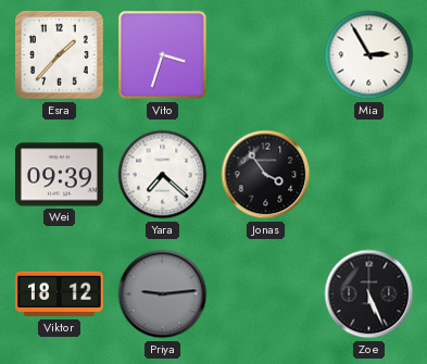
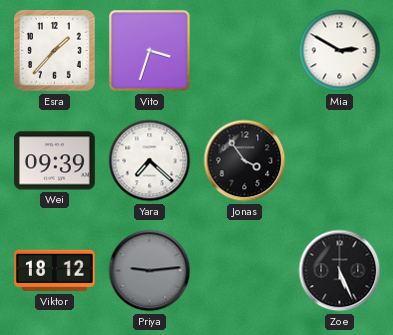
Mia: 2:55 -> 2:50 (340, 51)
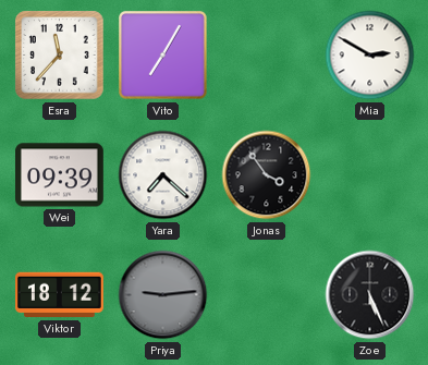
Esra: 1:37 -> 11:37 (60, 56)
Vito: 3:33 -> 7:05 (163, 56)
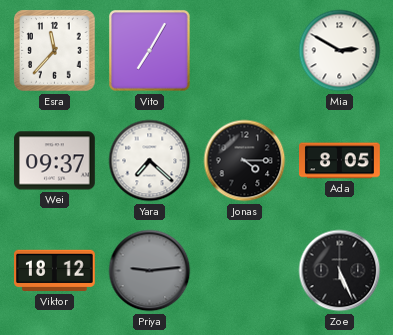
Wei: 09:39 -> 09:37 (55, 161)
Jonas: 3:54 -> 4:15 (245, 161)
Ada: none -> 8:05 (340, 161)
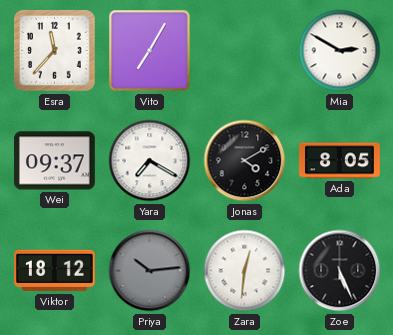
Yara: 7:22 -> 7:20 (150, 161)
Jonas: 4:15 -> 4:10 (245, 161)
Priya: 9:14 -> 10:14 (150, 271)
Zara: none -> 12:31 (245, 271)
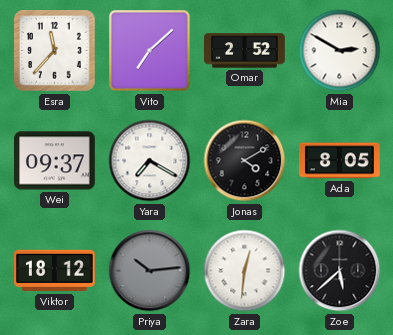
Vito: 7:05 -> 7:08 (150, 51)
Omar: none -> 2:52 (245, 51)
Zoe: 5:26 -> 5:38 (340, 271)
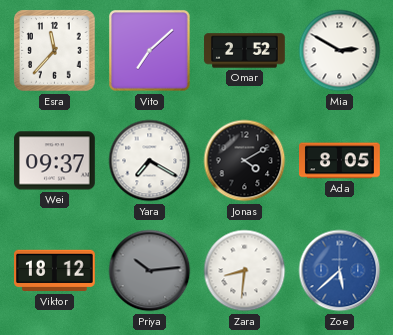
Zara: 12:31 -> 8:31 (245, 271)
Zoe dial: black -> blue (340, 271)
